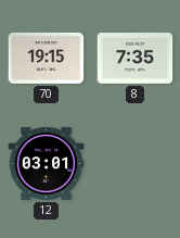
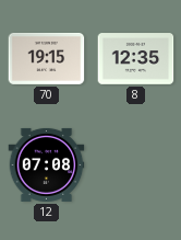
8: 7:35 -> 12:35 (136, 59)
12: 03:01 -> 07:08 (47, 164)
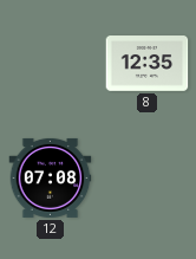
70: 19:15 -> none (47, 58)
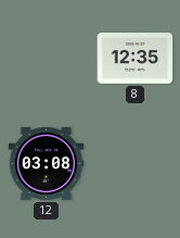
12: 07:08 -> 03:08 (47, 163)
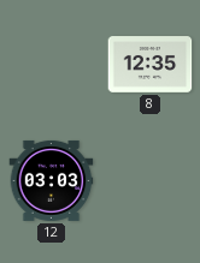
12: 03:08 -> 03:03 (52, 180)
